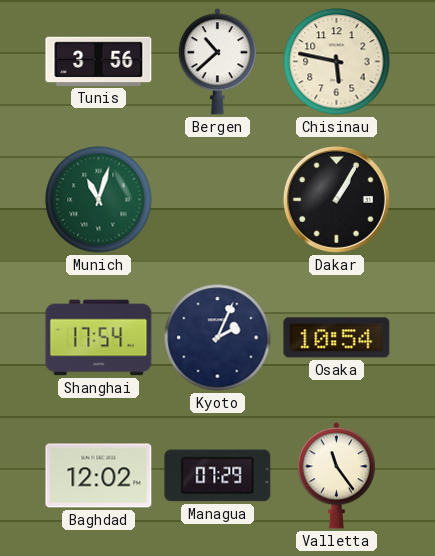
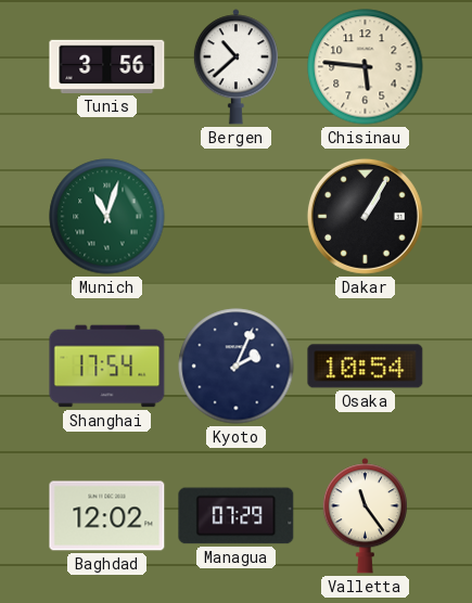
Chisinau: 5:47 -> 5:46 (366, 67)
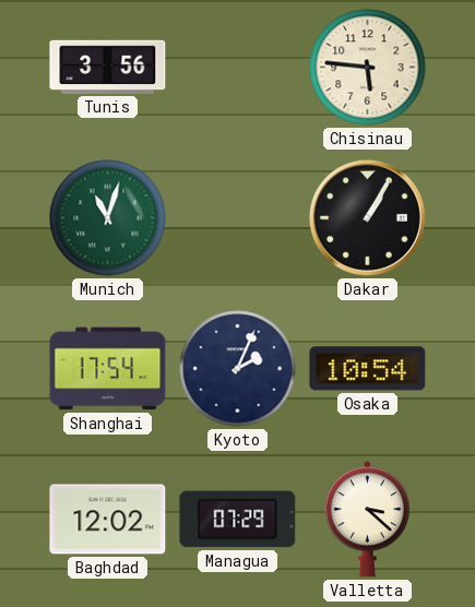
Bergen: 10:38 -> none (235, 67)
Valletta: 11:24 -> 3:22 (367, 520)
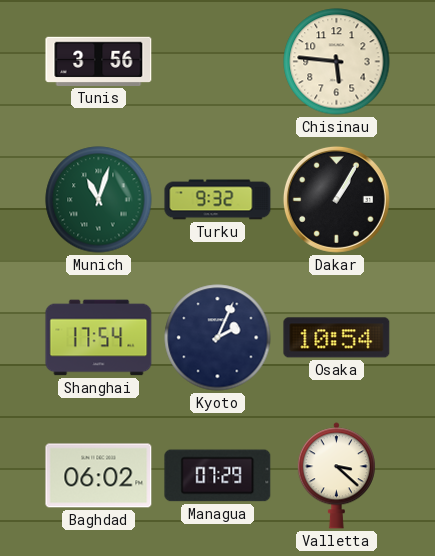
Turku: none -> 9:32 (218, 200)
Baghdad: 12:02 -> 06:02 (99, 476)
